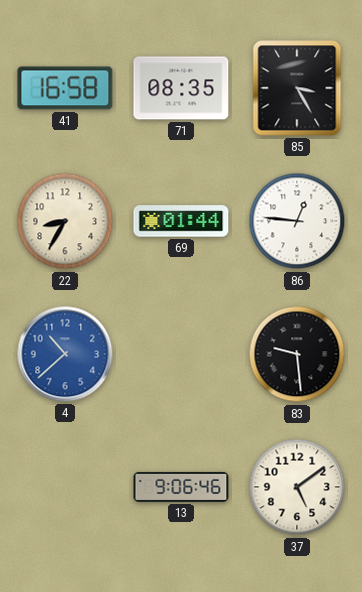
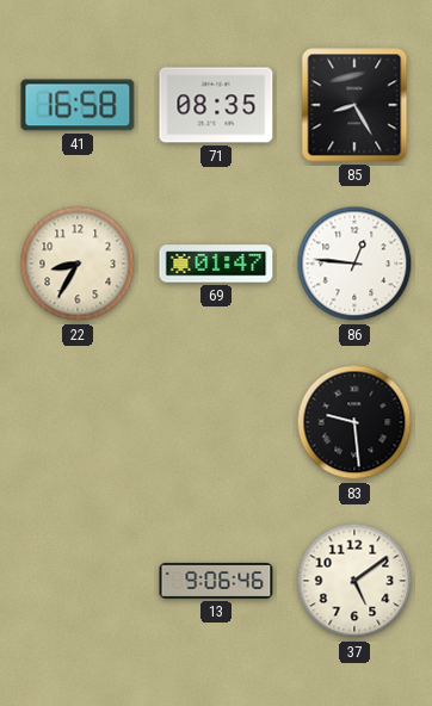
85: 3:25 -> 8:25 (354, 105)
69: 01:44 -> 01:47 (216, 264)
4: 10:38 -> none (65, 354)
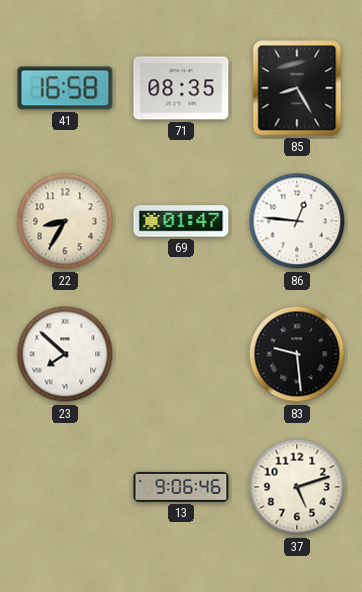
23: none -> 7:52 (65, 354)
37: 5:09 -> 5:12 (297, 487)
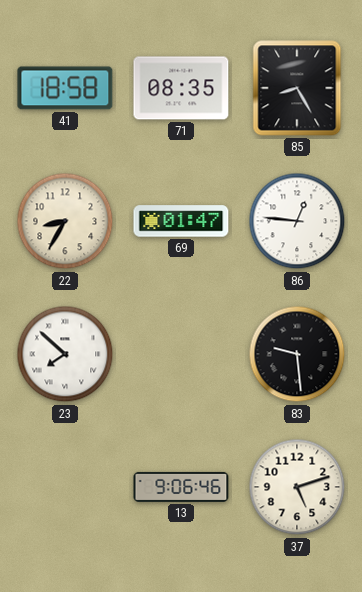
41: 16:58 -> 18:58 (65, 88)
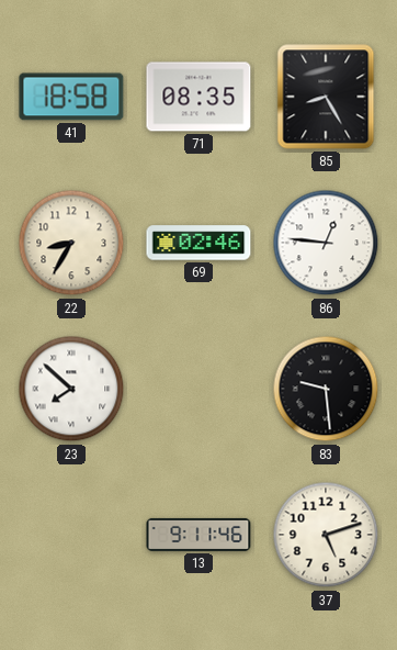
69: 01:47 -> 02:46 (198, 243)
13: 9:06 -> 9:11 (198, 535)
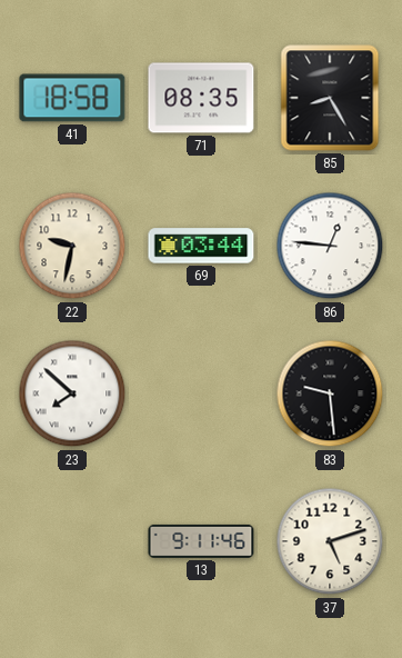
22: 8:35 -> 9:32 (72, 246)
69: 02:46 -> 03:44 (201, 246)
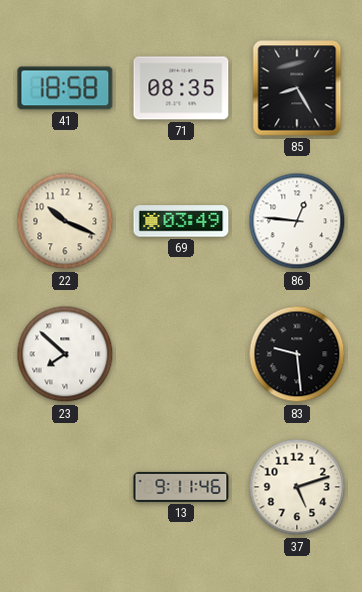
22: 9:32 -> 10:19 (65, 221)
69: 03:44 -> 03:49 (181, 221)
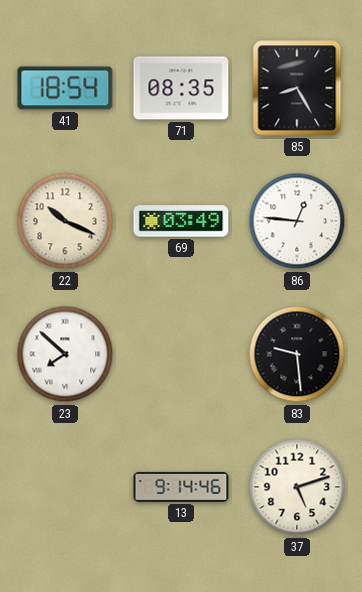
41: 18:58 -> 18:54 (65, 88)
13: 9:11 -> 9:14 (181, 487)
